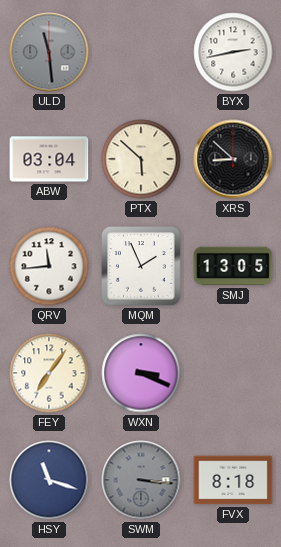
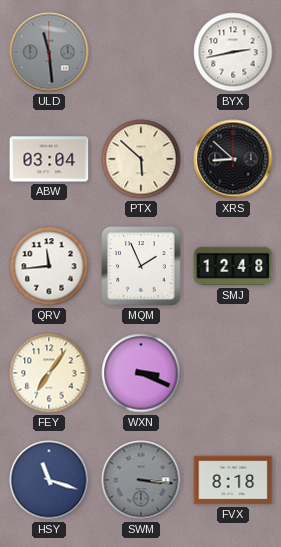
SMJ: 13:05 -> 12:48 (233, 266)
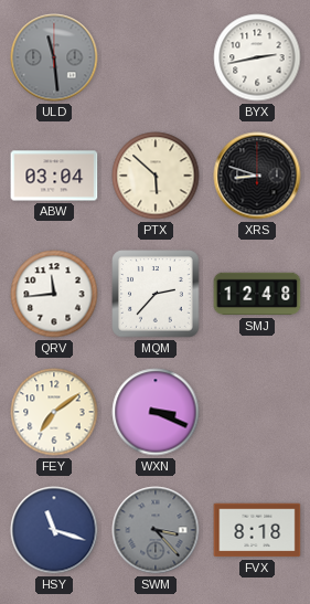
XRS: 8:52 -> 8:48 (257, 176)
MQM: 1:56 -> 2:37 (156, 294)
FEY: 7:06 -> 7:09 (54, 412)
SWM: 3:16 -> 3:23 (156, 530)
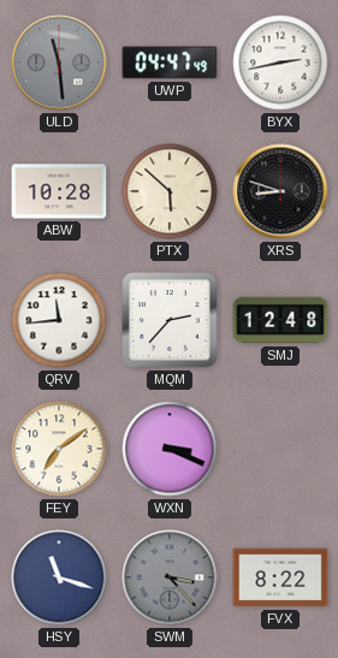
UWP: none -> 04:47 (170, 63)
ABW: 03:04 -> 10:28 (59, 191)
FVX: 8:18 -> 8:22 (280, 577)
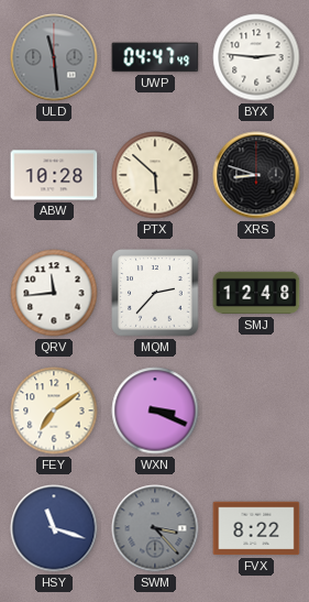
BYX: 2:43 -> 2:46 (256, 57)
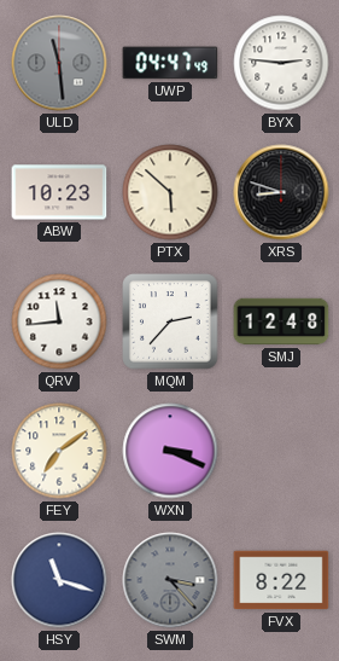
ABW: 10:28 -> 10:23 (59, 192)
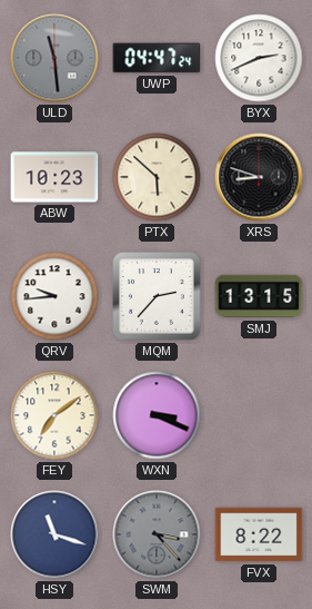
UWP: 04:47:49 -> 04:47:24 (157, 58)
BYX: 2:46 -> 2:41 (259, 58)
QRV: 11:44 -> 9:44 (54, 296)
SMJ: 12:48 -> 13:15 (259, 296)
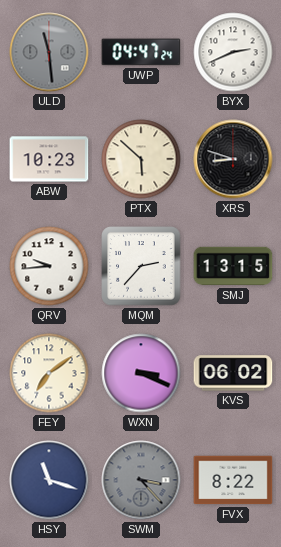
KVS: none -> 06:02 (233, 373)
